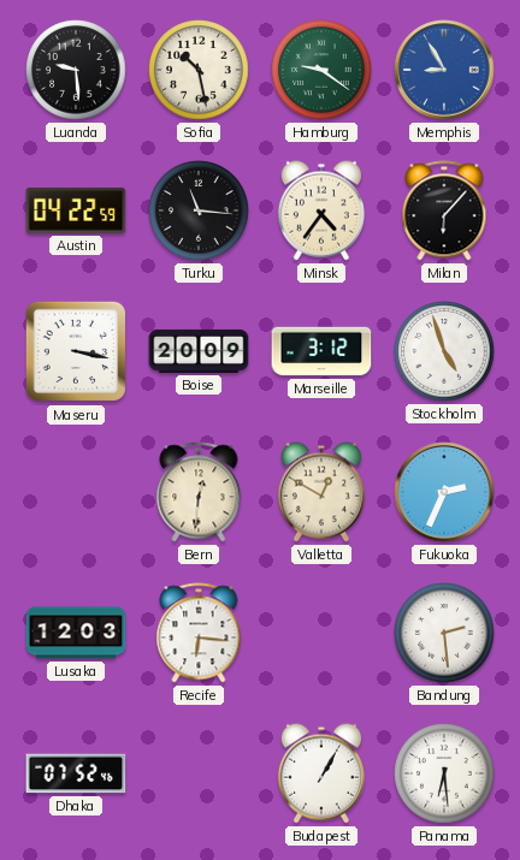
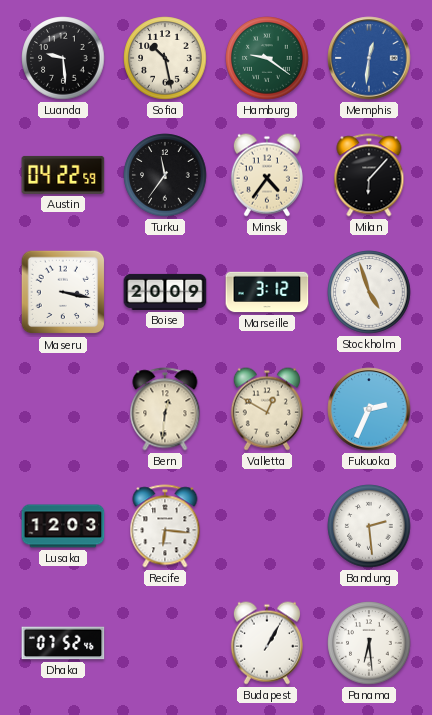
Memphis: 8:55 -> 12:31 (369, 58)
Turku: 11:16 -> 11:36 (165, 175)
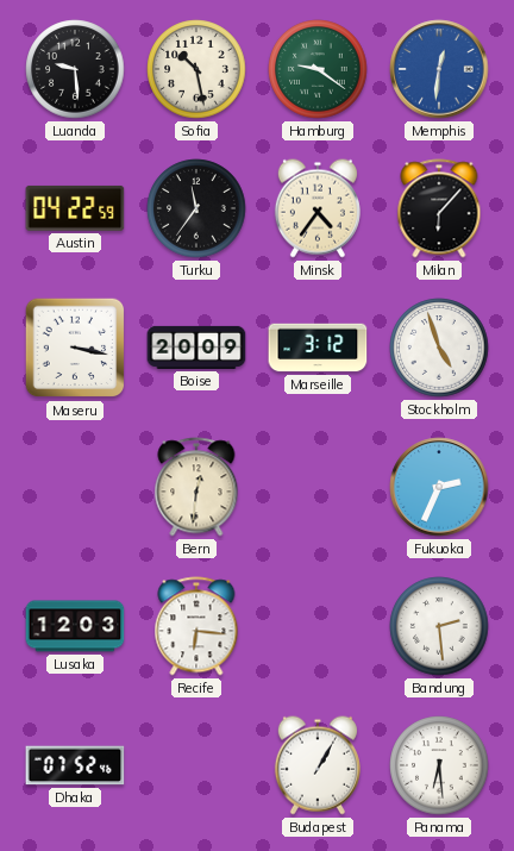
Valletta: 12:50 -> none (267, 409)
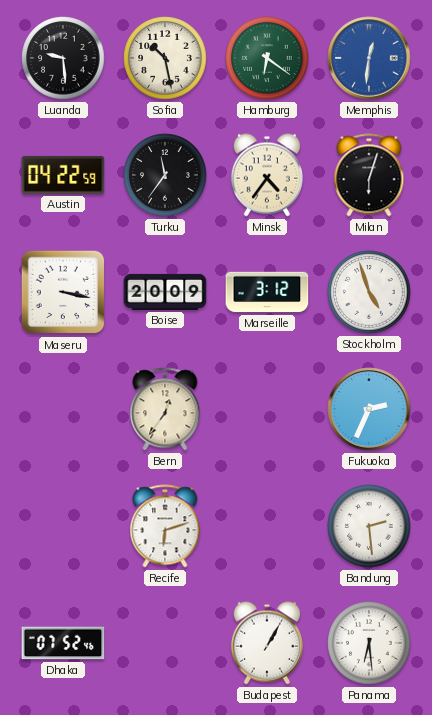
Hamburg: 9:21 -> 6:21 (267, 58)
Milan: 6:07 -> 6:03 (369, 175)
Bern: 12:31 -> 12:36 (165, 409)
Lusaka: 12:03 -> none (75, 626)
Recife: 6:16 -> 6:12 (165, 526)
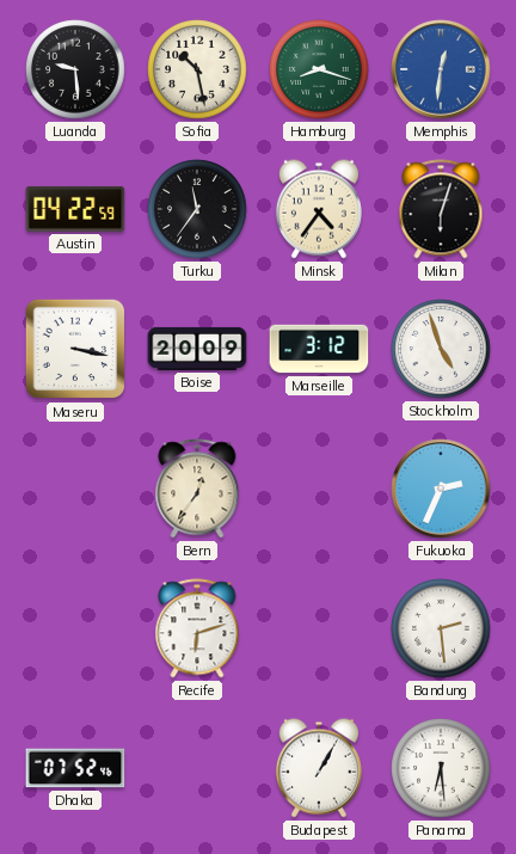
Hamburg: 6:21 -> 8:18 (319, 69)
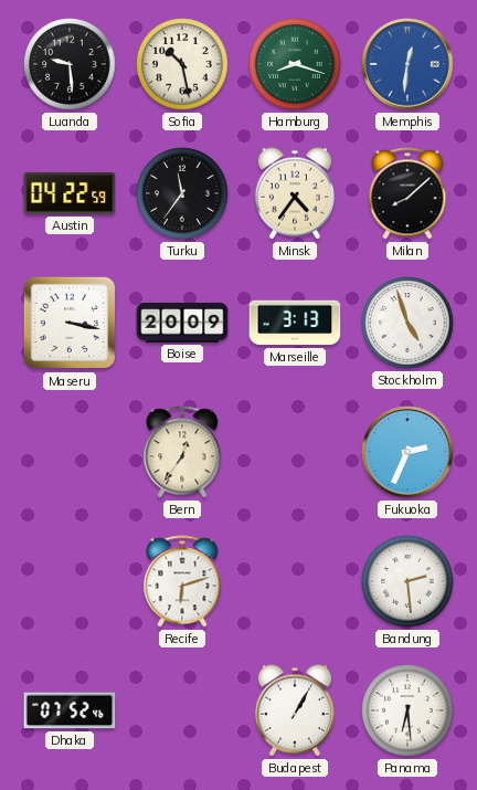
Milan: 6:03 -> 8:08 (407, 193)
Marseille: 3:12 -> 3:13 (295, 323)
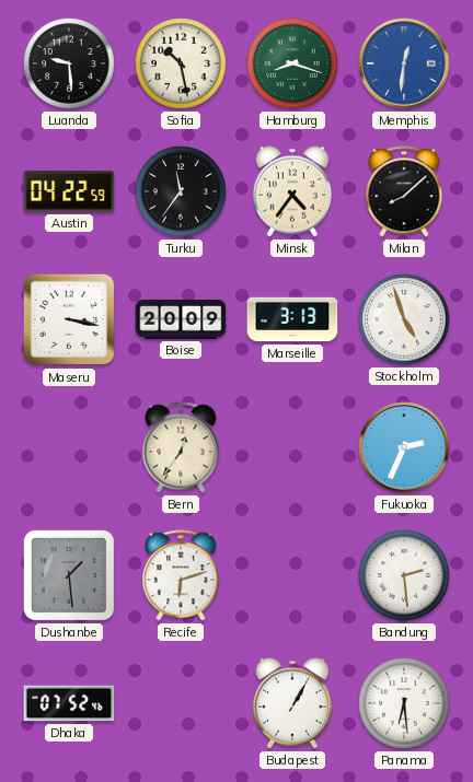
Dushanbe: none -> 1:29 (69, 575)
